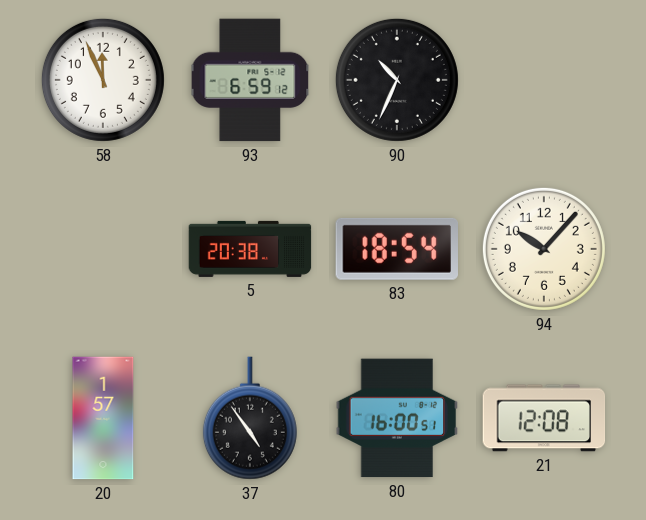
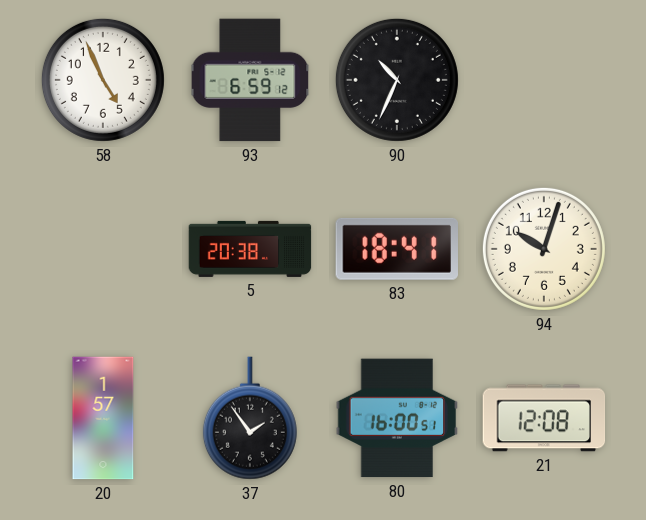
58: 11:56 -> 4:56 (103, 80)
83: 18:54 -> 18:41 (396, 249)
94: 10:07 -> 10:03 (544, 249)
37: 4:54 -> 1:54 (250, 418)
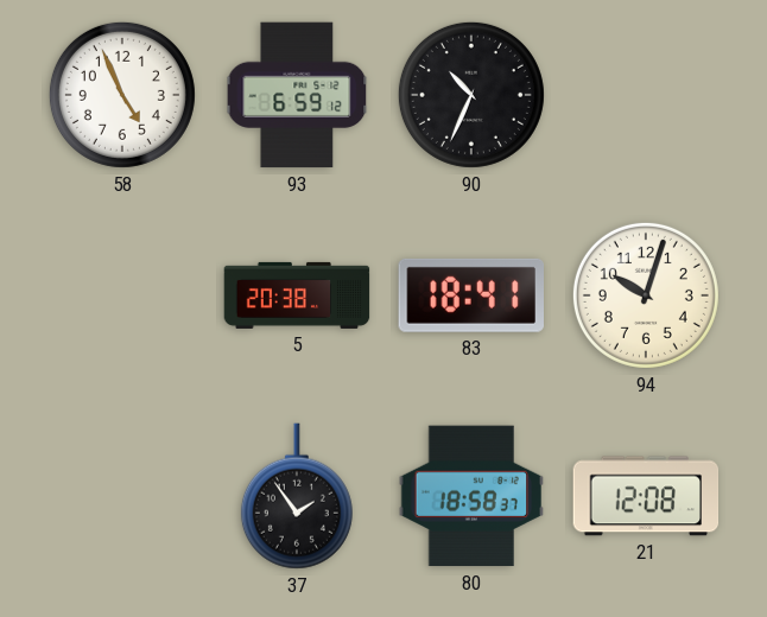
20: 1:57 -> none (103, 418)
80: 16:00 -> 18:58 (471, 496)
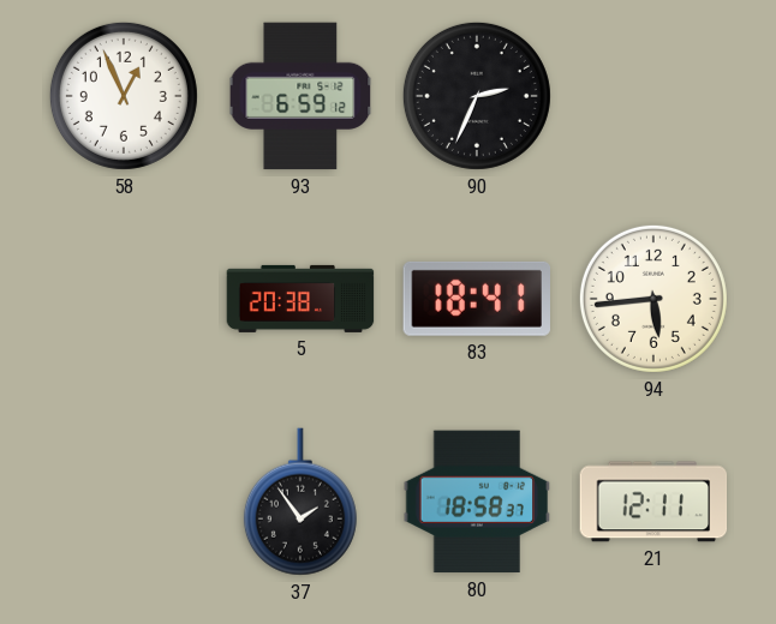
58: 4:56 -> 12:56 (124, 96)
90: 10:34 -> 2:34 (477, 96)
94: 10:03 -> 5:44 (653, 299)
21: 12:08 -> 12:11 (653, 502)
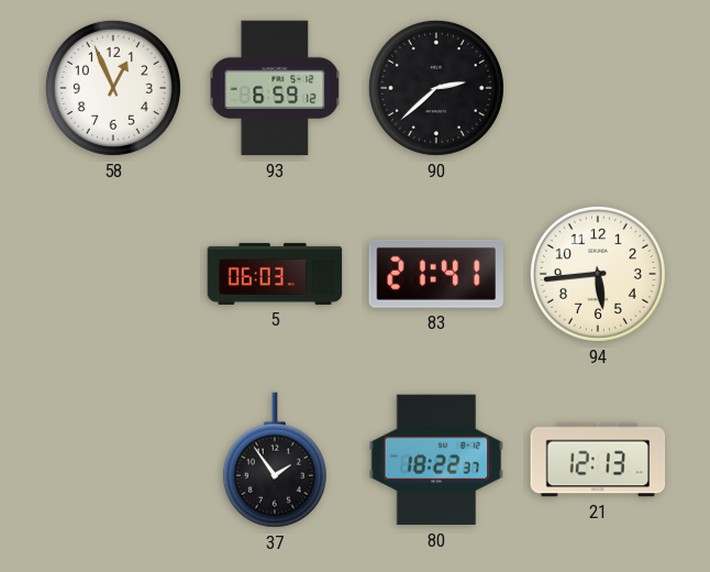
90: 2:34 -> 2:38 (436, 88)
5: 20:38 -> 06:03 (275, 274)
83: 18:41 -> 21:41 (435, 274)
80: 18:58 -> 18:22 (436, 460)
21: 12:11 -> 12:13 (598, 460)
